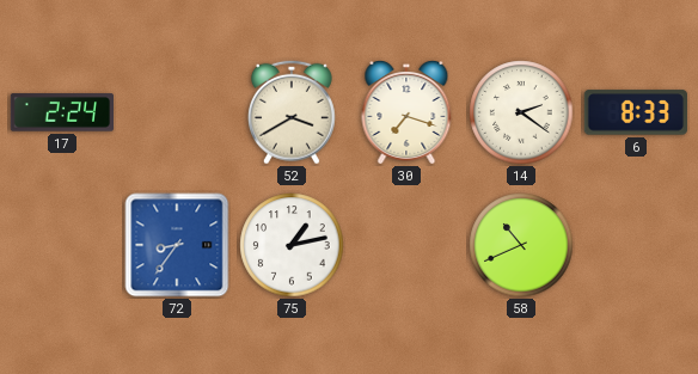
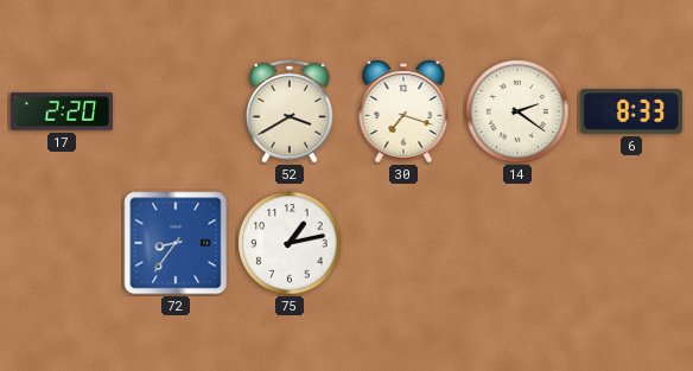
17: 2:24 -> 2:20 (61, 111)
58: 10:41 -> none (521, 245)
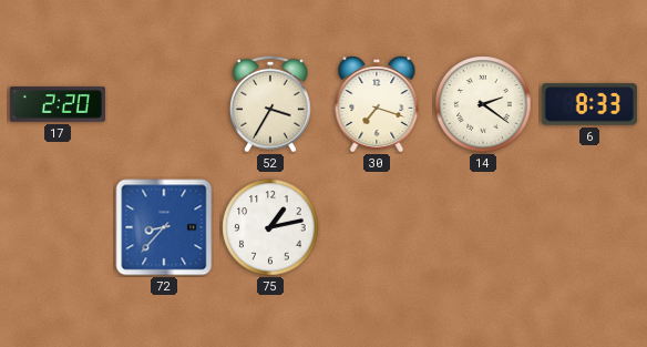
52: 3:40 -> 3:35 (270, 104)
72: 8:36 -> 8:37 (164, 227)
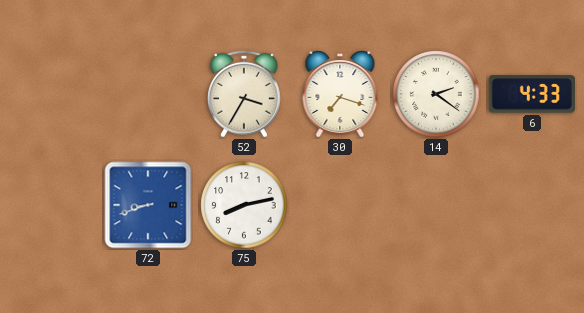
17: 2:20 -> none (57, 104)
6: 8:33 -> 4:33 (532, 94)
72: 8:37 -> 8:42 (148, 205)
75: 1:13 -> 8:13 (244, 205)
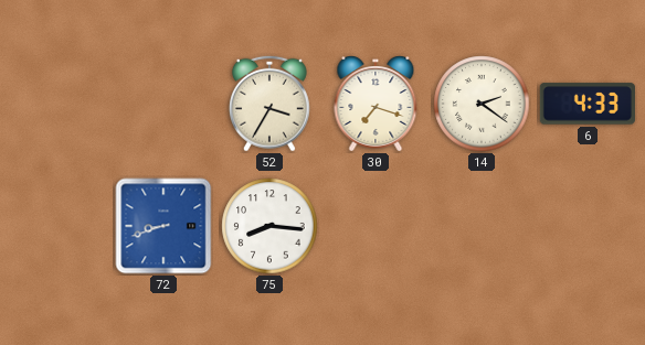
75: 8:13 -> 8:16 (269, 226)
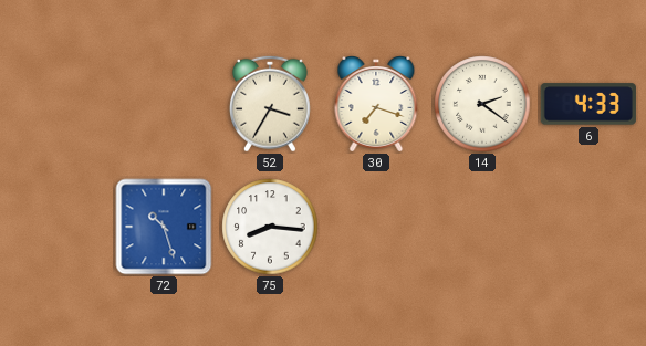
72: 8:42 -> 10:27 (164, 227)
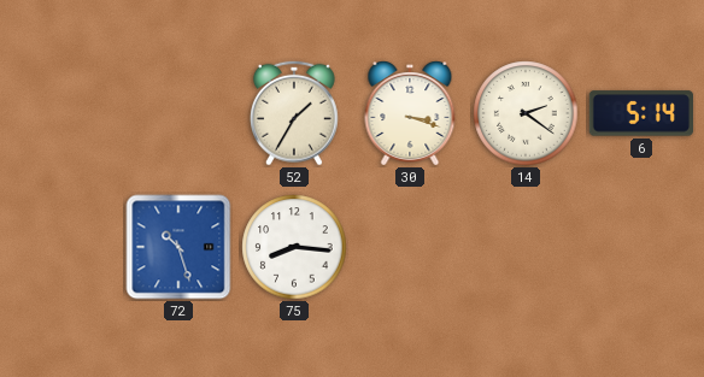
52: 3:35 -> 1:35 (294, 113)
30: 7:18 -> 3:18 (410, 113)
6: 4:33 -> 5:14 (641, 113)
